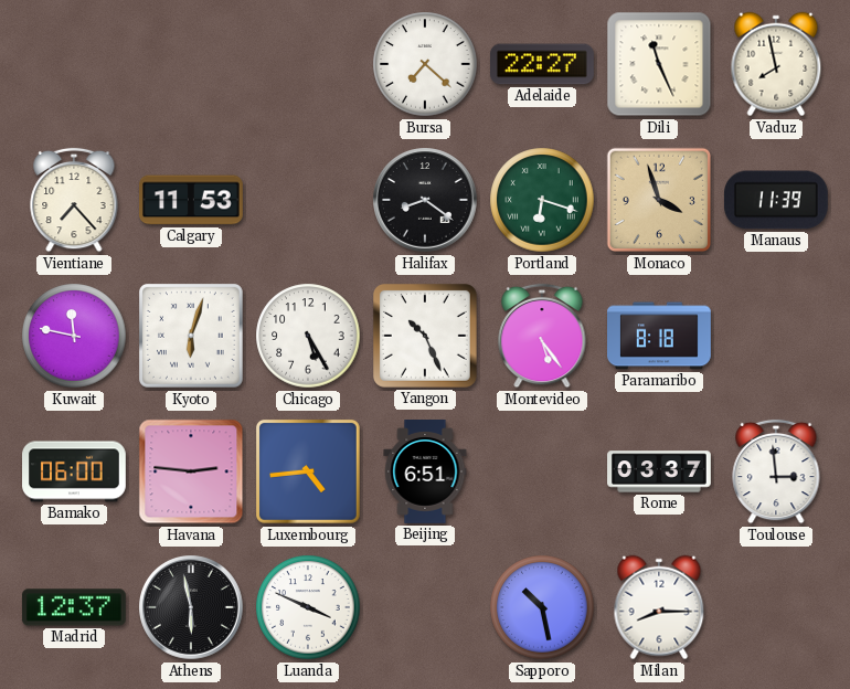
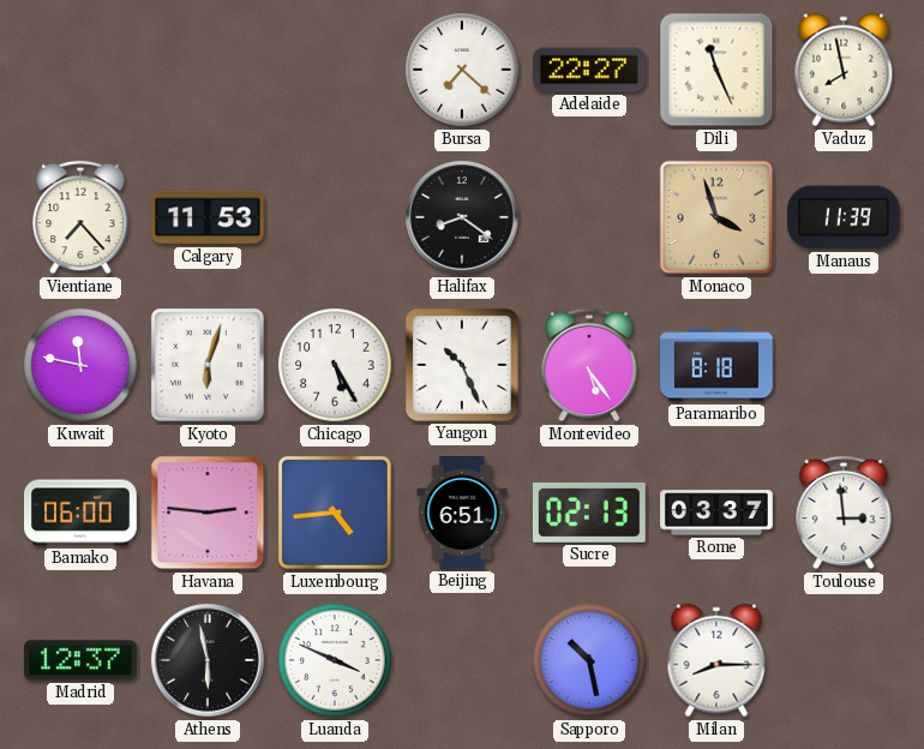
Portland: 6:18 -> none (542, 200)
Sucre: none -> 02:13 (589, 513)
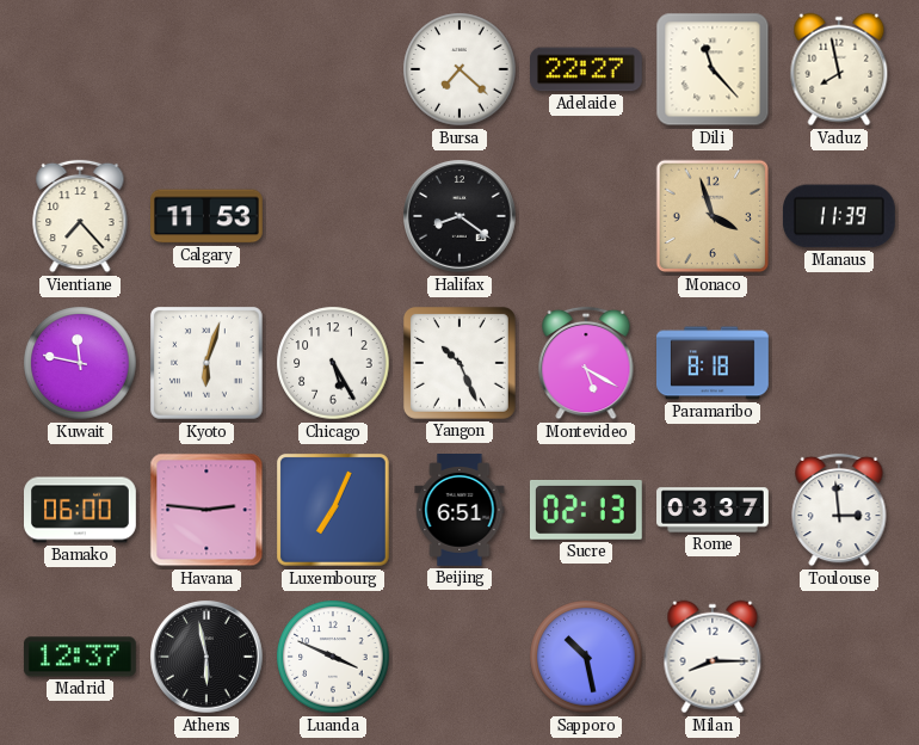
Dili: 11:26 -> 11:23 (713, 69)
Montevideo: 5:24 -> 5:20 (586, 363)
Luxembourg: 4:44 -> 7:04 (333, 510)
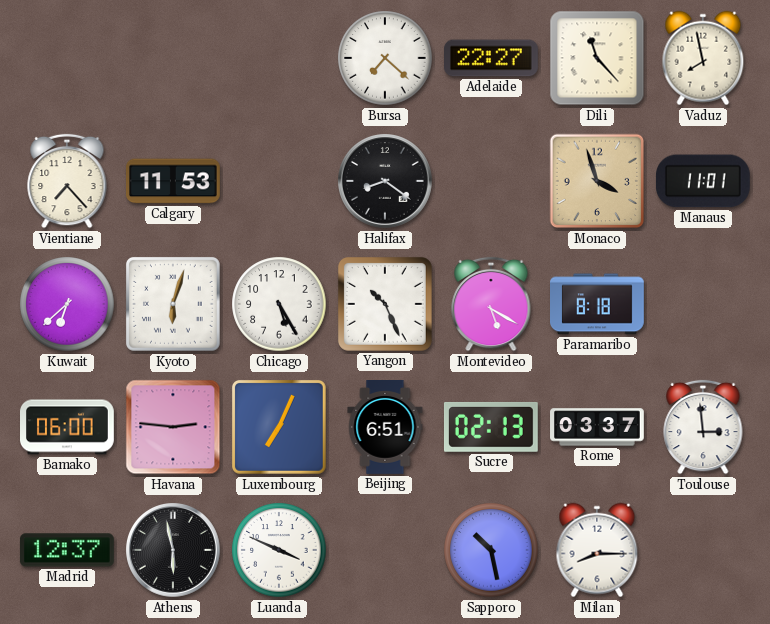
Manaus: 11:39 -> 11:01 (703, 181)
Kuwait: 11:47 -> 6:38 (67, 304)
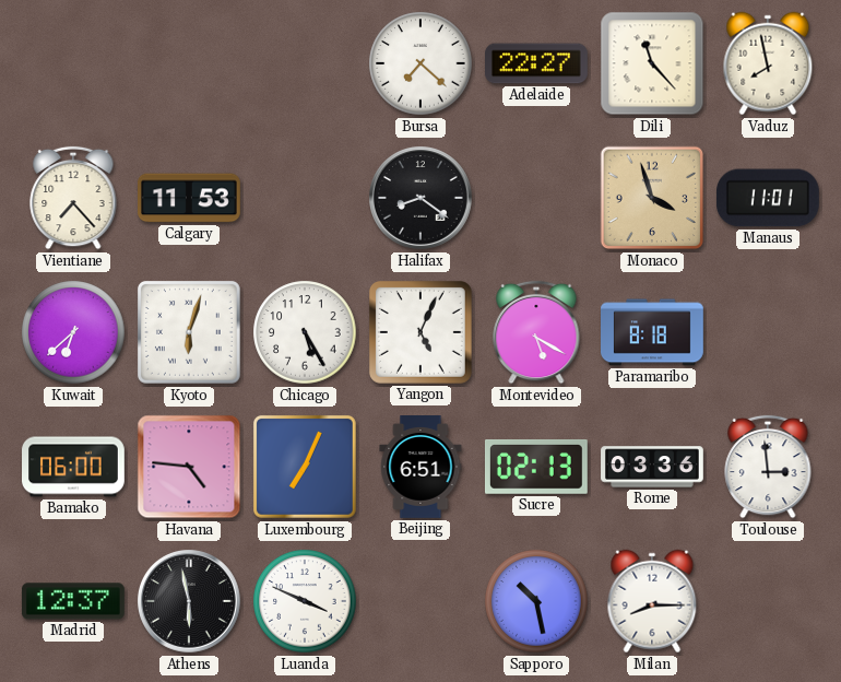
Yangon: 10:26 -> 5:04 (420, 332)
Havana: 2:46 -> 4:46 (189, 467)
Rome: 03:37 -> 03:36 (652, 467)
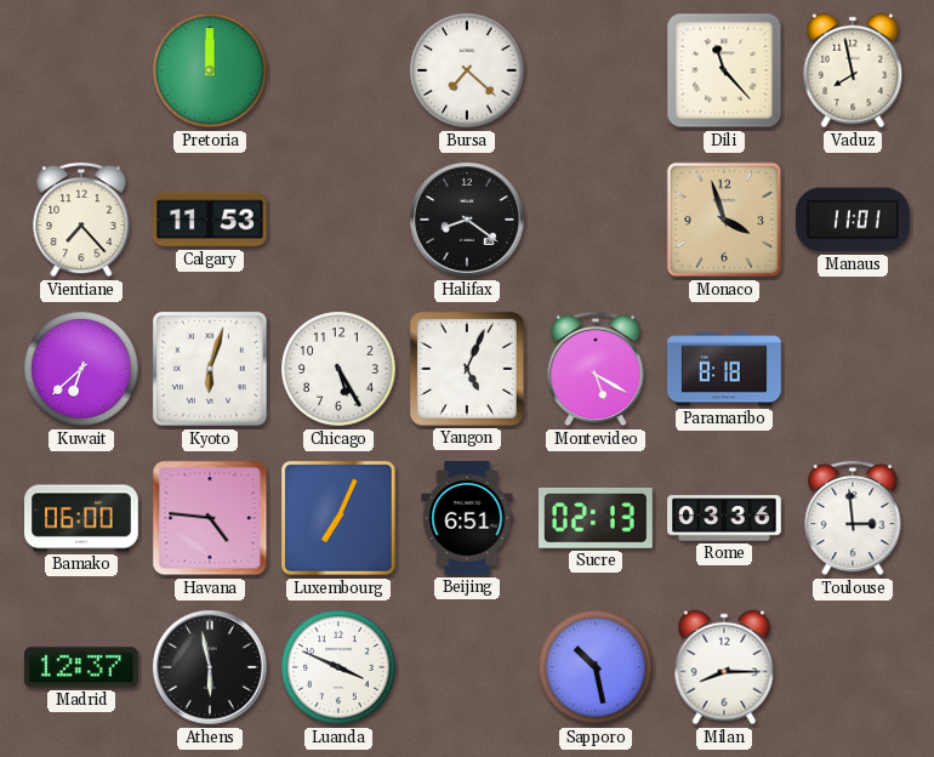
Pretoria: none -> 12:00 (210, 70)
Adelaide: 22:27 -> none (537, 63)
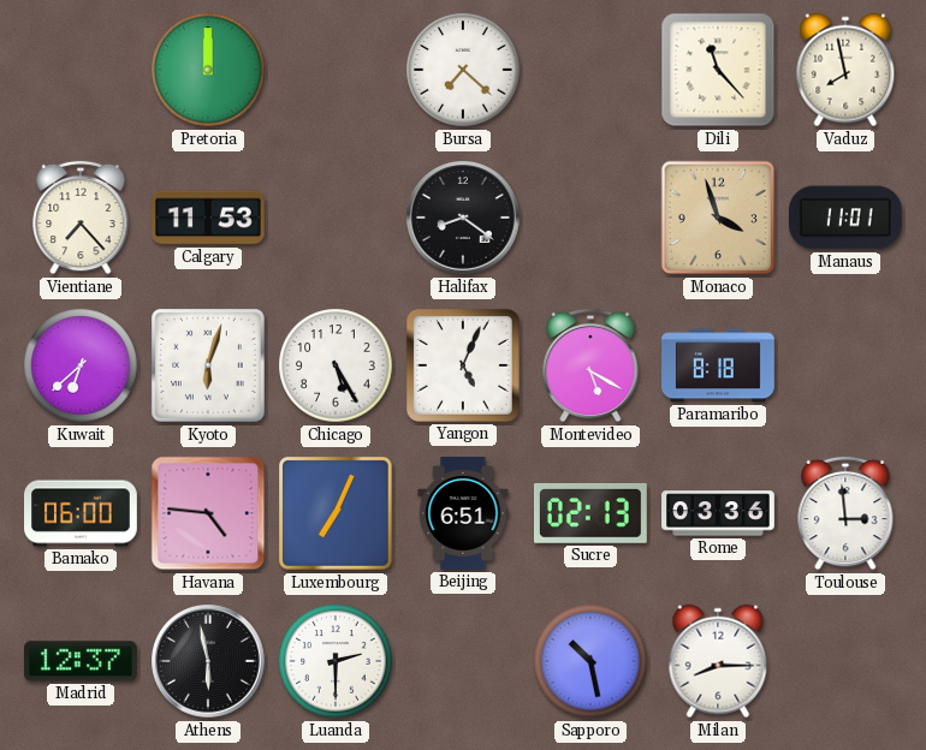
Luanda: 3:49 -> 2:30 (336, 661)
